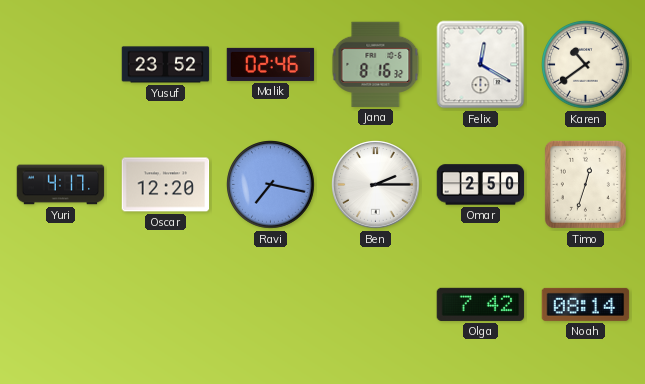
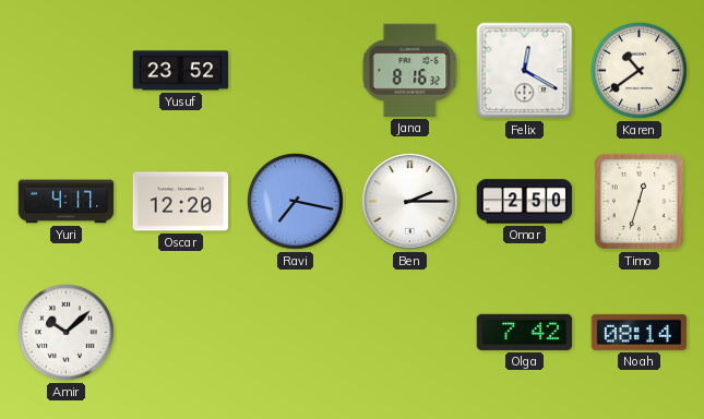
Malik: 02:46 -> none (271, 64)
Amir: none -> 10:08 (67, 333)
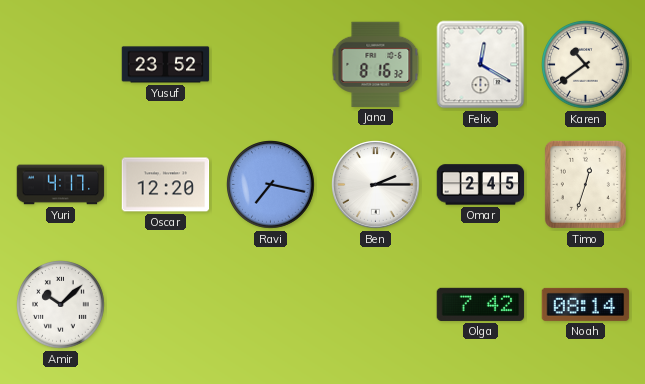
Omar: 2:50 -> 2:45 (481, 185)
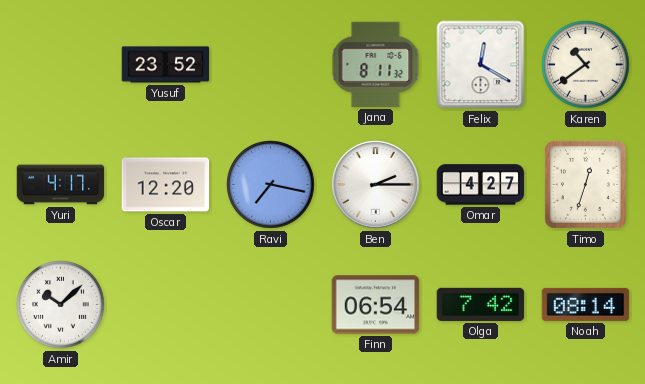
Jana: 8:16 -> 8:11 (376, 64)
Omar: 2:45 -> 4:27 (481, 185)
Finn: none -> 06:54 (376, 305)
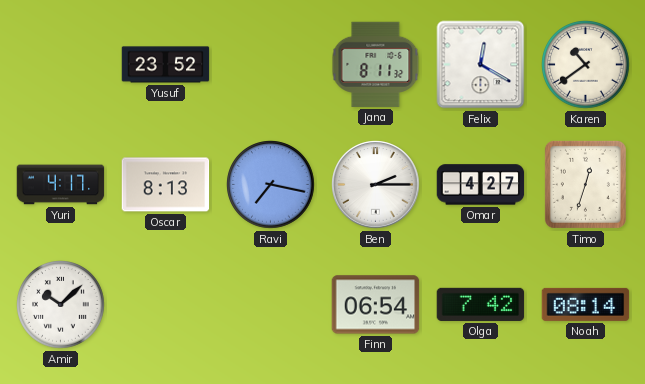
Oscar: 12:20 -> 8:13 (166, 185)
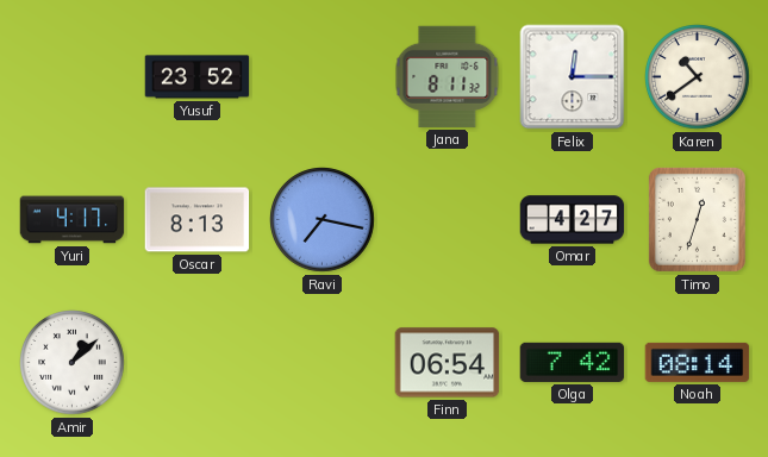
Felix: 12:20 -> 12:15 (573, 77)
Ben: 2:15 -> none (376, 185)
Amir: 10:08 -> 1:08 (73, 363)
